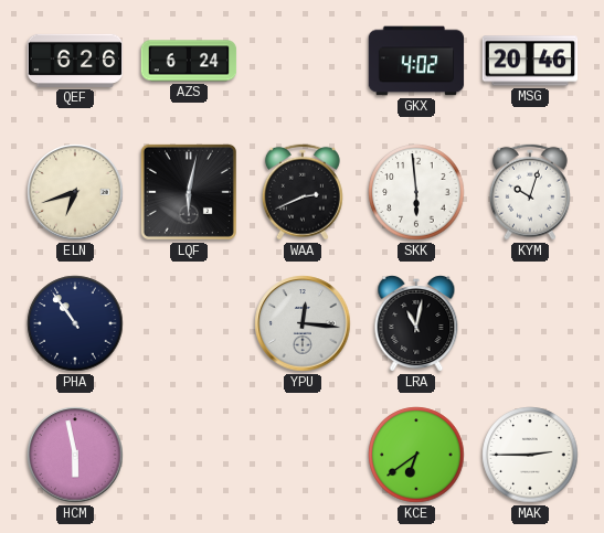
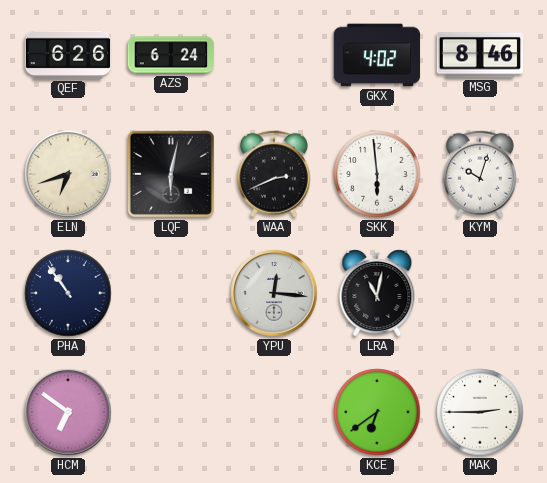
MSG: 20:46 -> 8:46 (480, 55)
HCM: 5:58 -> 6:51 (68, 412)
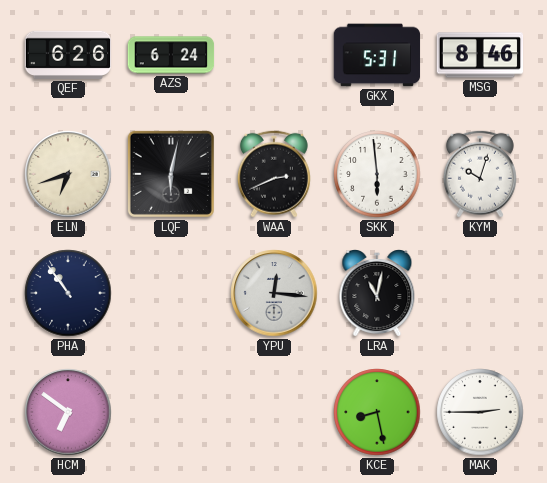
GKX: 4:02 -> 5:31 (377, 55)
KCE: 6:39 -> 8:28 (377, 412)
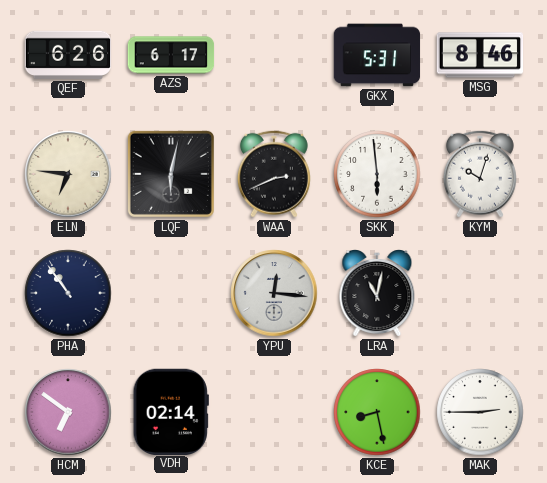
AZS: 6:24 -> 6:17 (171, 55)
ELN: 6:42 -> 6:46 (68, 174)
VDH: none -> 02:14 (171, 411)
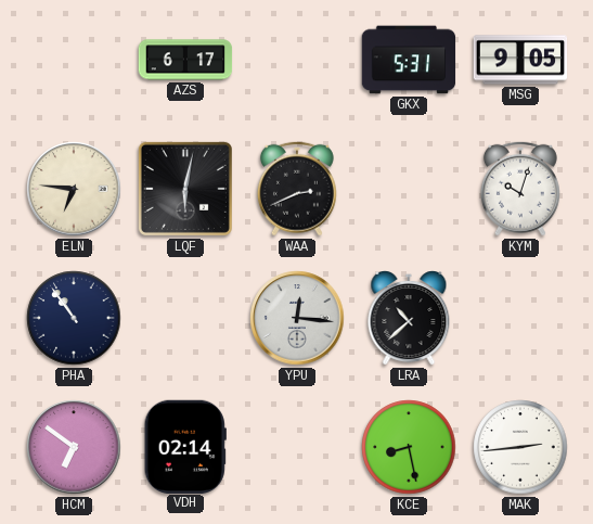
QEF: 6:26 -> none (68, 55)
MSG: 8:46 -> 9:05 (520, 60)
SKK: 5:59 -> none (377, 174)
LRA: 11:02 -> 10:38 (409, 319)
MAK: 2:45 -> 2:44 (520, 447)
